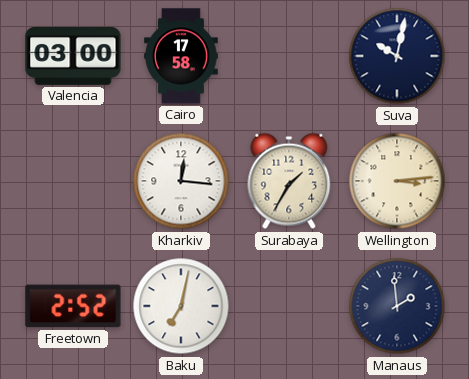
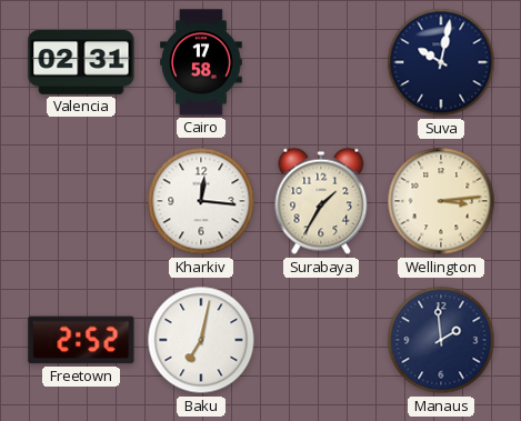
Valencia: 03:00 -> 02:31 (81, 63)
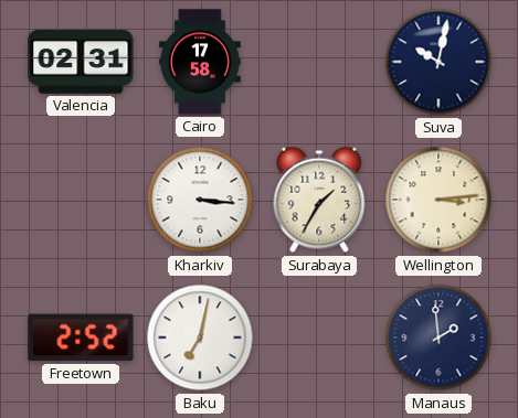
Kharkiv: 12:16 -> 3:16 (200, 200)
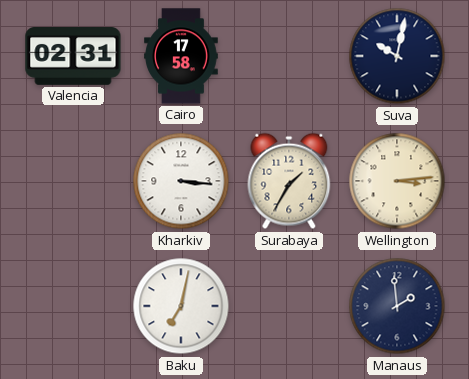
Freetown: 2:52 -> none (81, 337)
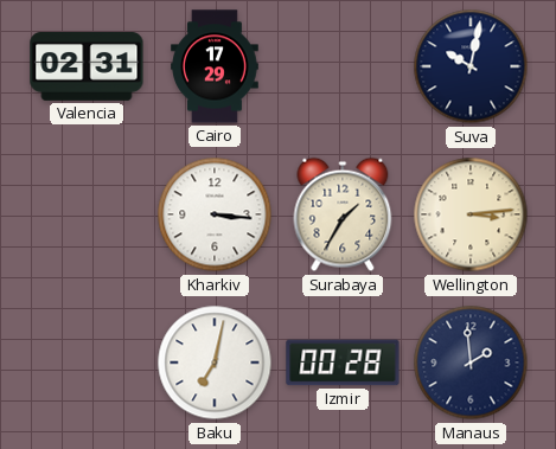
Cairo: 17:58 -> 17:29 (215, 66)
Izmir: none -> 00:28 (343, 363)
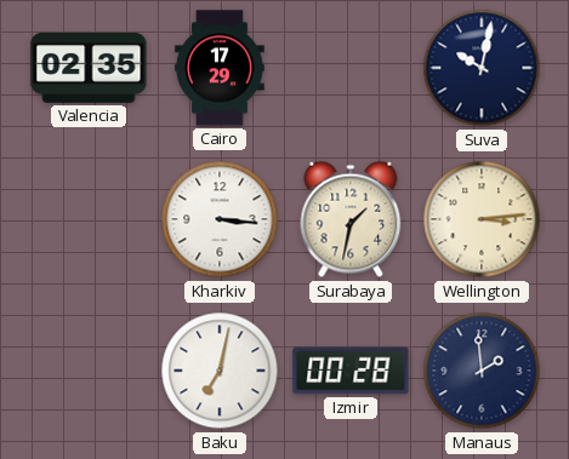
Valencia: 02:31 -> 02:35 (89, 69)
Surabaya: 1:35 -> 1:32 (351, 219)
